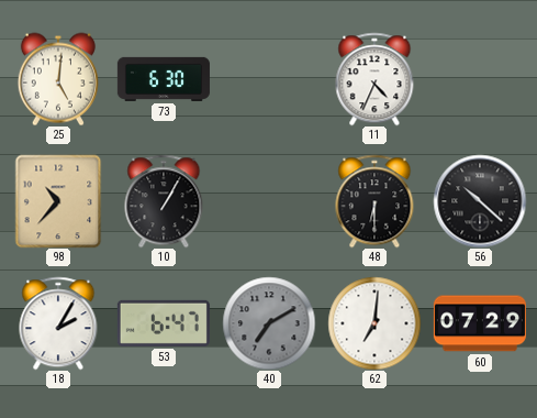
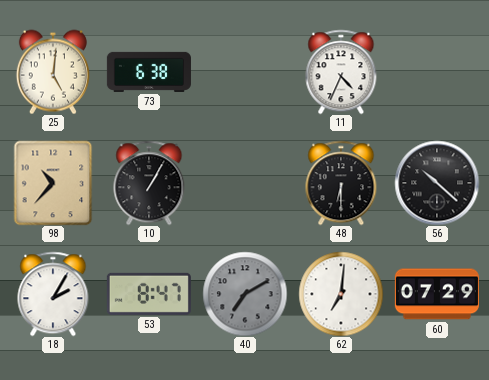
73: 6:30 -> 6:38 (149, 72)
53: 6:47 -> 8:47 (149, 294)
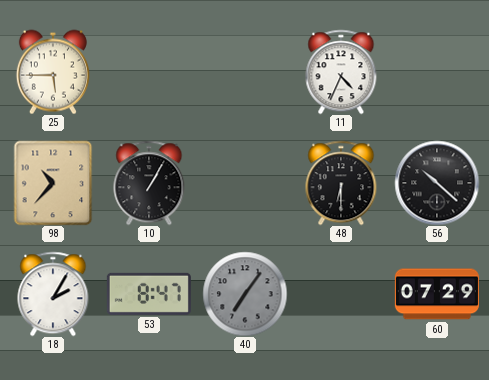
25: 5:01 -> 5:45 (53, 72)
73: 6:38 -> none (149, 72)
40: 7:10 -> 7:06 (245, 294)
62: 7:01 -> none (341, 294)
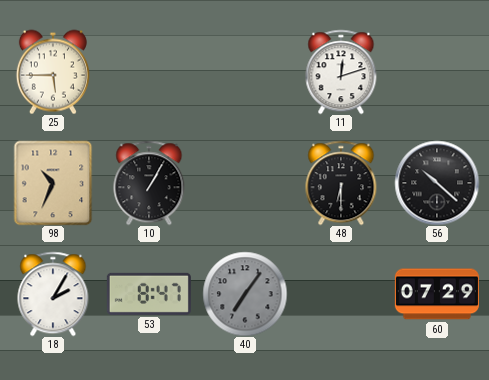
11: 4:34 -> 12:12 (341, 72)
98: 10:37 -> 10:34 (53, 183)
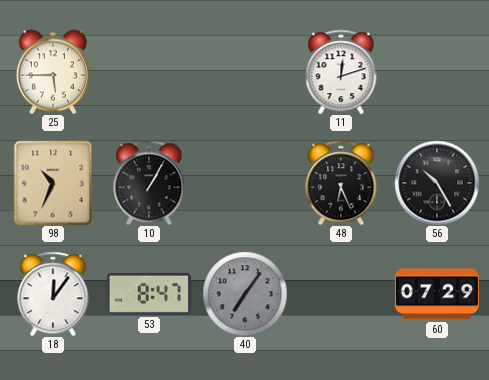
48: 6:30 -> 6:26 (341, 183)
56: 10:22 -> 10:25 (437, 183)
18: 2:05 -> 12:06 (53, 294)
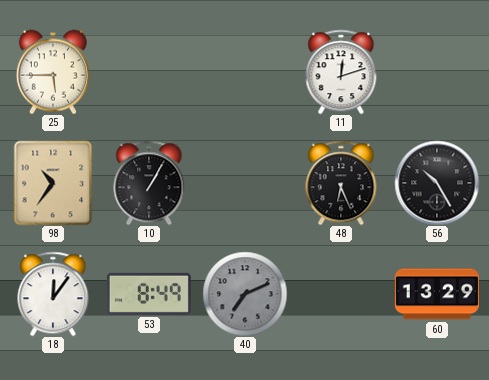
98: 10:34 -> 10:36 (53, 183)
53: 8:47 -> 8:49 (149, 294)
40: 7:06 -> 7:11 (245, 294)
60: 07:29 -> 13:29 (437, 294)
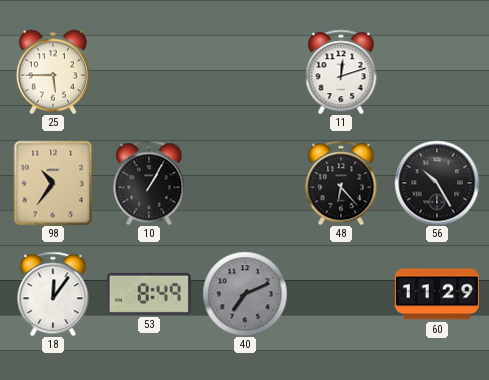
48: 6:26 -> 6:23 (341, 183)
60: 13:29 -> 11:29 (437, 294)
